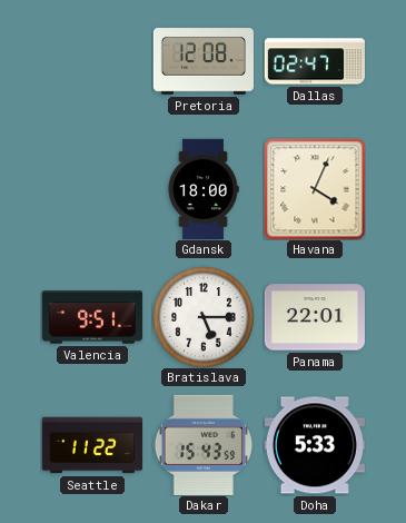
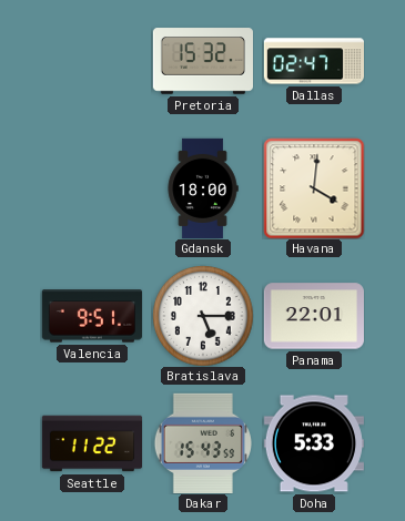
Pretoria: 12:08 -> 15:32 (202, 61)
Havana: 4:04 -> 4:01 (314, 188)
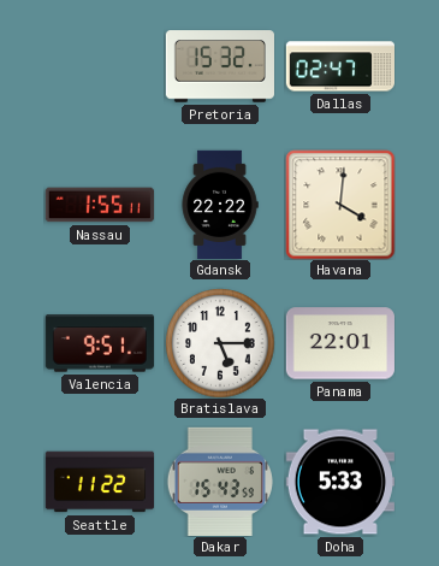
Nassau: none -> 1:55 (100, 205)
Gdansk: 18:00 -> 22:22 (220, 204)
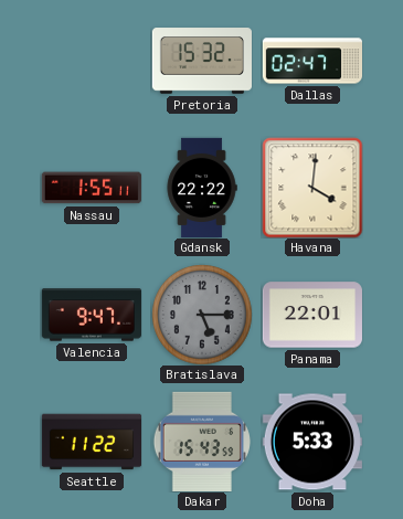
Valencia: 9:51 -> 9:47 (92, 315)
Bratislava dial: white -> grey (202, 315)
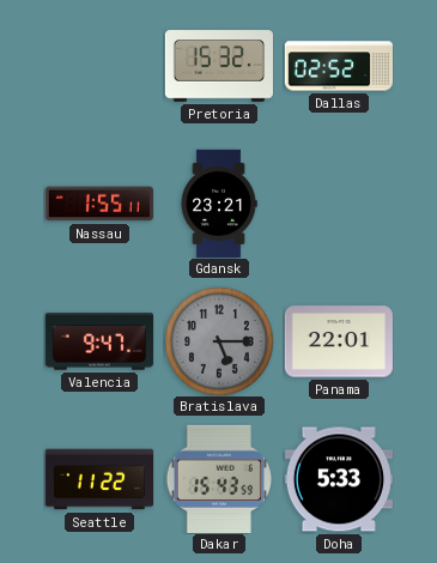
Dallas: 02:47 -> 02:52 (338, 66)
Gdansk: 22:22 -> 23:21 (219, 202)
Havana: 4:01 -> none (312, 188)
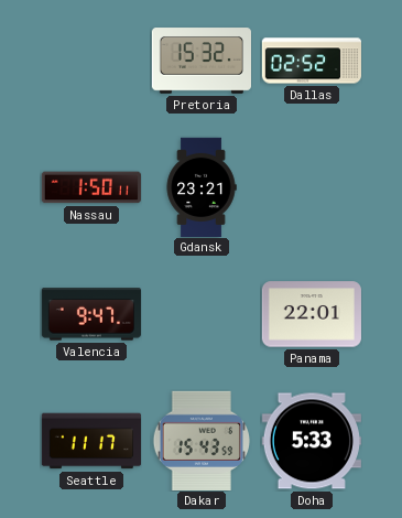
Nassau: 1:55 -> 1:50 (91, 187)
Bratislava: 5:15 -> none (219, 341)
Seattle: 11:22 -> 11:17 (90, 441)
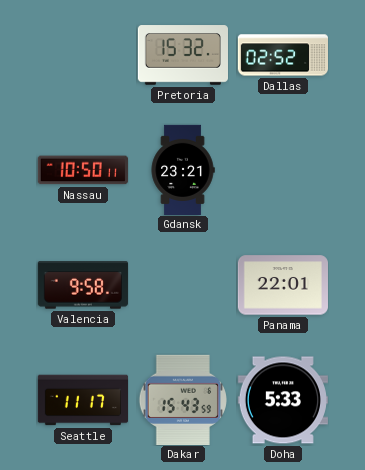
Nassau: 1:50 -> 10:50 (83, 170)
Valencia: 9:47 -> 9:58 (83, 285)
